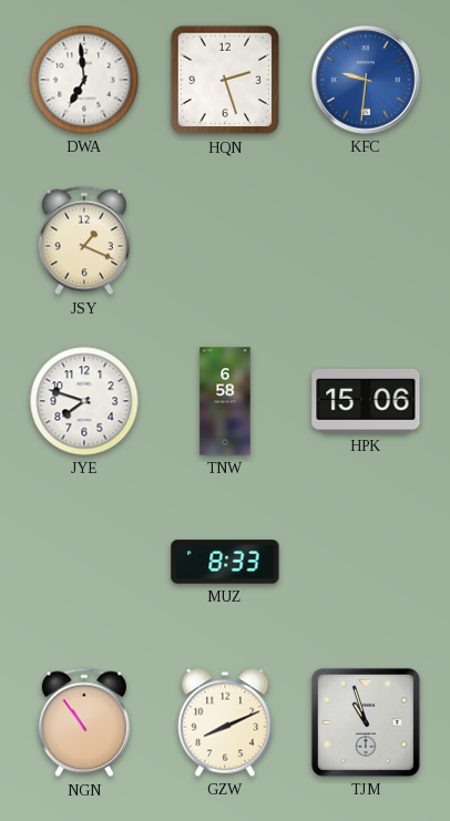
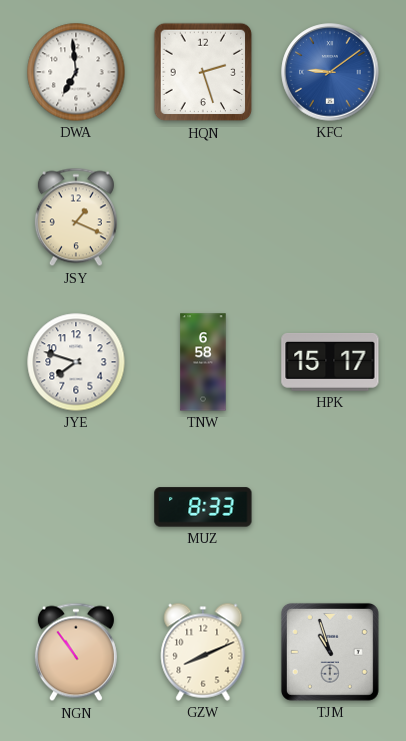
KFC: 9:31 -> 9:09 (330, 72)
HPK: 15:06 -> 15:17 (330, 362)
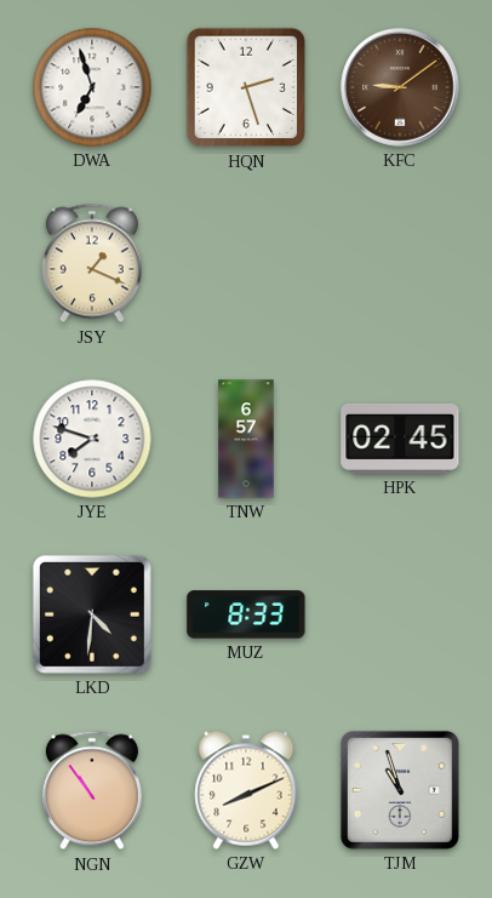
DWA: 6:59 -> 6:57 (92, 87)
KFC dial: blue -> brown (400, 87)
TNW: 6:58 -> 6:57 (246, 439)
HPK: 15:17 -> 02:45 (400, 439)
LKD: none -> 4:31 (92, 614)
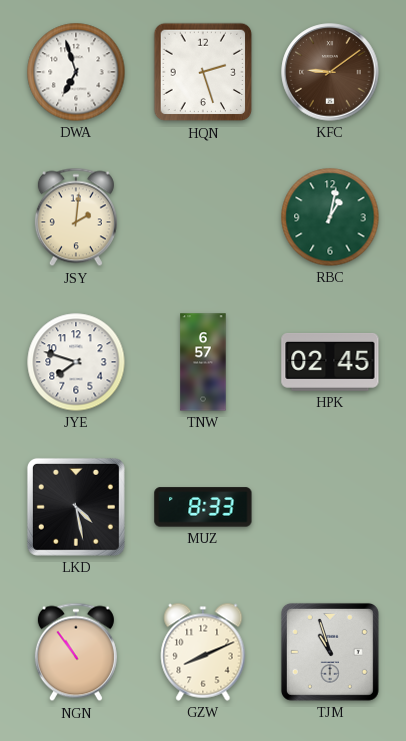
JSY: 1:19 -> 2:01 (76, 217)
RBC: none -> 1:02 (330, 217)
LKD: 4:31 -> 4:28 (76, 507)
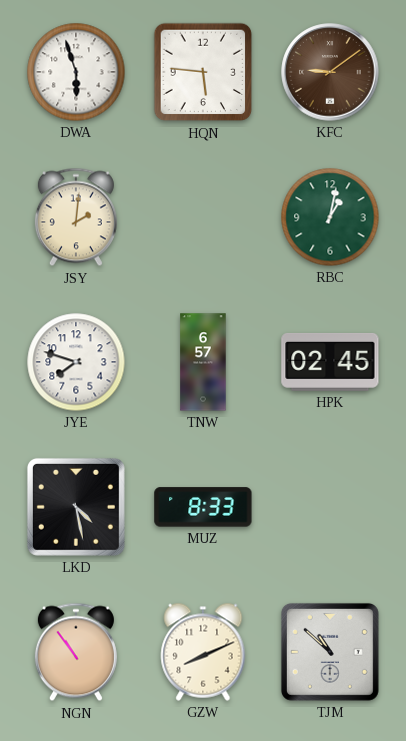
DWA: 6:57 -> 5:57 (76, 72)
HQN: 2:27 -> 5:46 (203, 72)
TJM: 10:57 -> 10:52 (330, 652)
